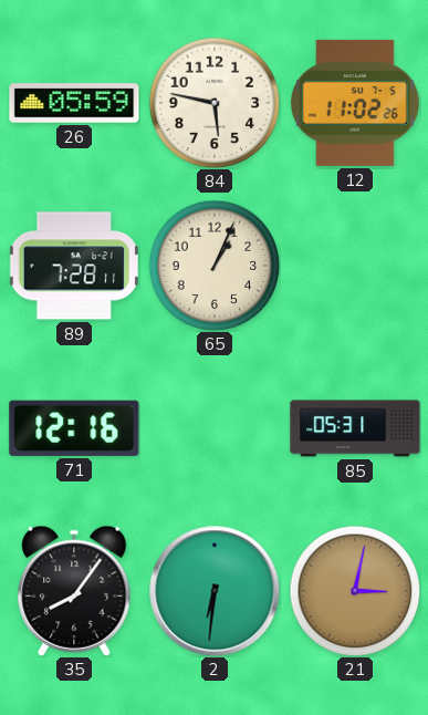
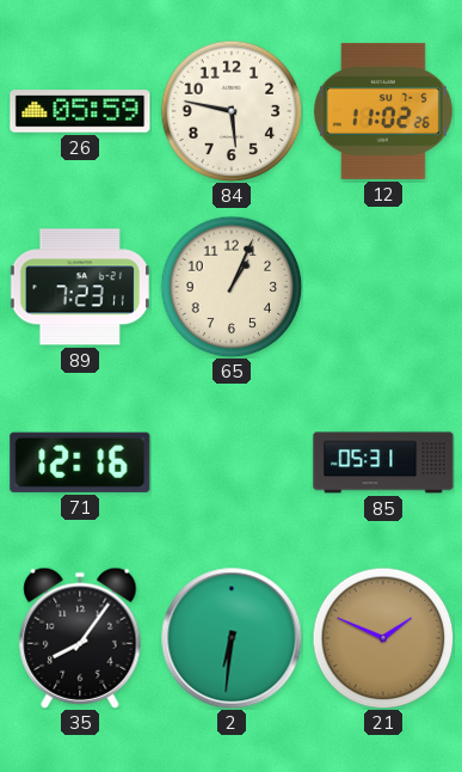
89: 7:28 -> 7:23 (80, 287)
21: 3:02 -> 1:49 (383, 638)
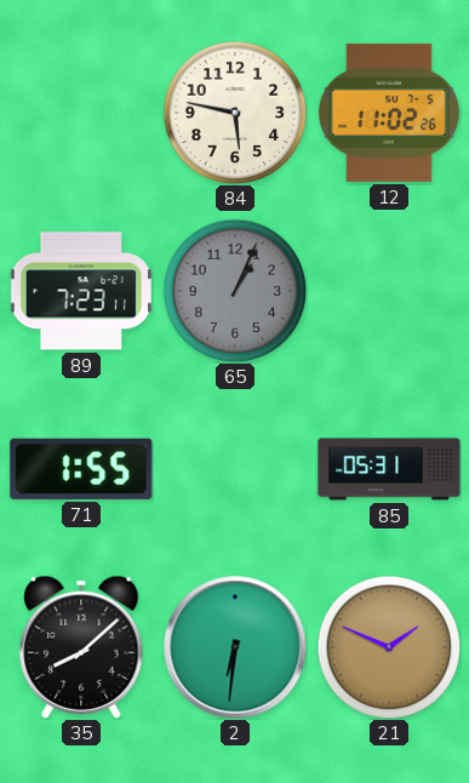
26: 05:59 -> none (80, 111)
65 dial: cream -> grey (235, 291)
71: 12:16 -> 1:55 (81, 469)
35: 8:06 -> 8:08 (81, 647)
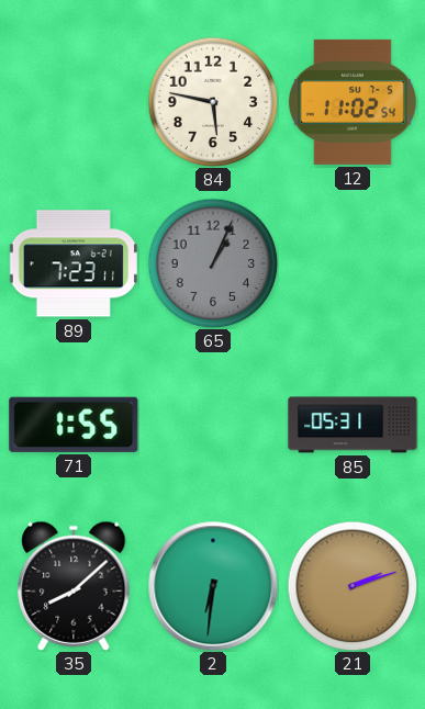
12: 11:02:26 -> 11:02:54 (353, 102)
21: 1:49 -> 2:12 (353, 586)
